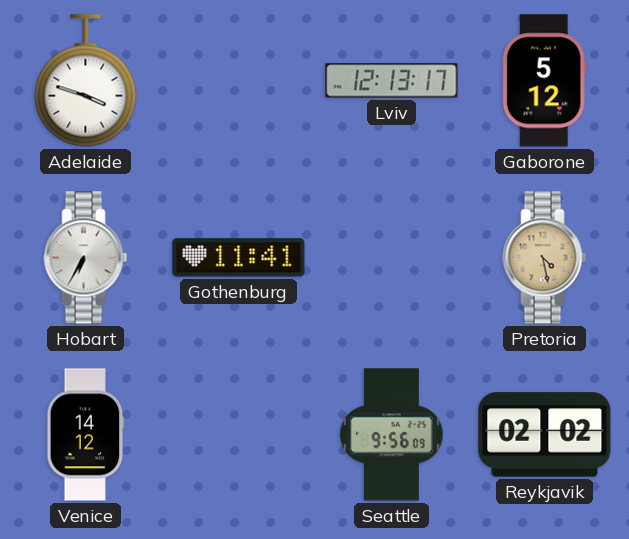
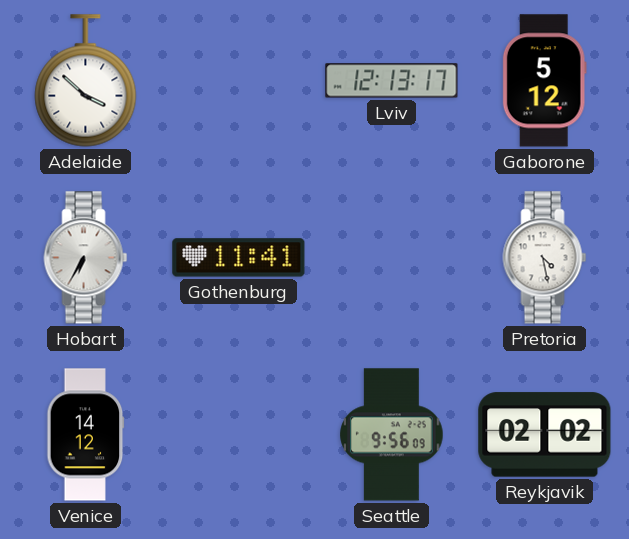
Adelaide: 3:48 -> 3:52 (86, 81)
Pretoria dial: champagne -> white (545, 258)
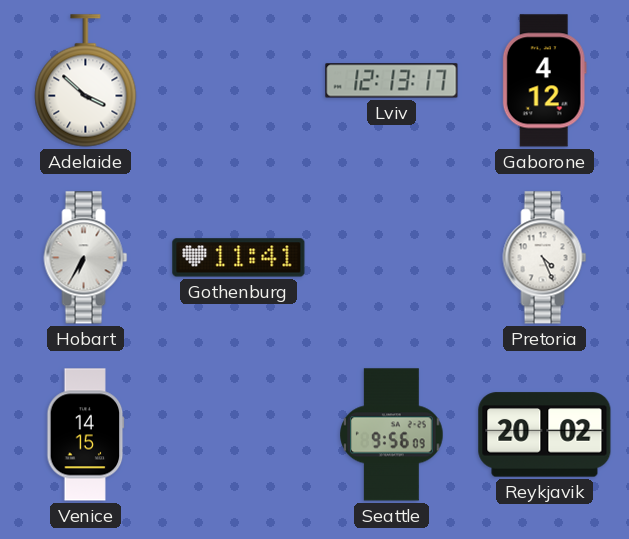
Gaborone: 5:12 -> 4:12 (544, 81)
Pretoria: 4:28 -> 4:26 (545, 258)
Venice: 14:12 -> 14:15 (86, 435)
Reykjavik: 02:02 -> 20:02 (545, 435)
